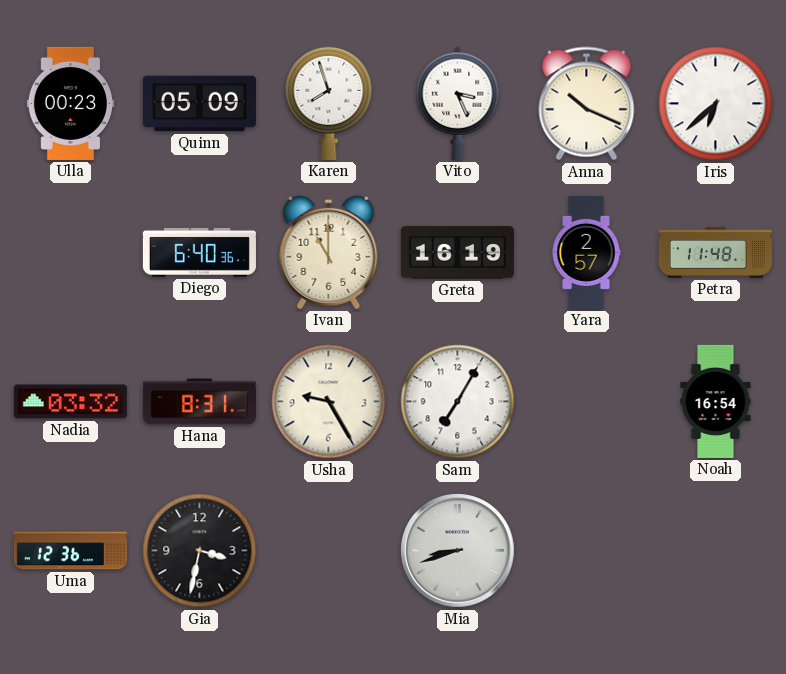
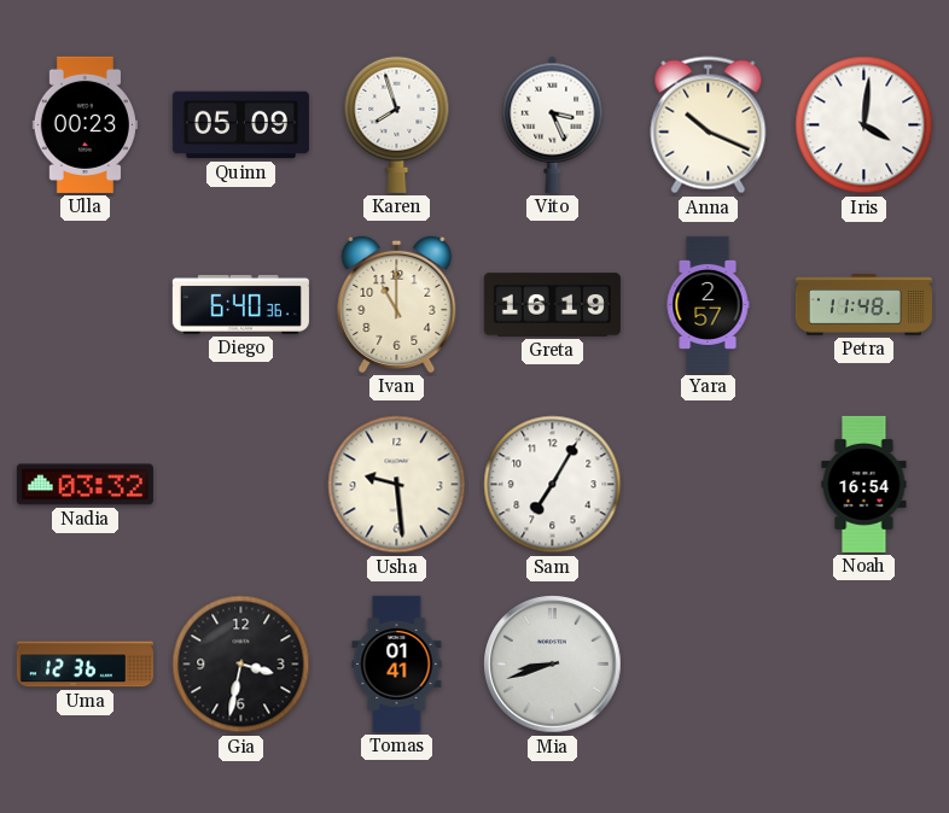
Iris: 6:38 -> 4:01 (864, 125)
Hana: 8:31 -> none (199, 402)
Usha: 9:25 -> 9:29 (397, 485)
Tomas: none -> 01:41 (397, 663)
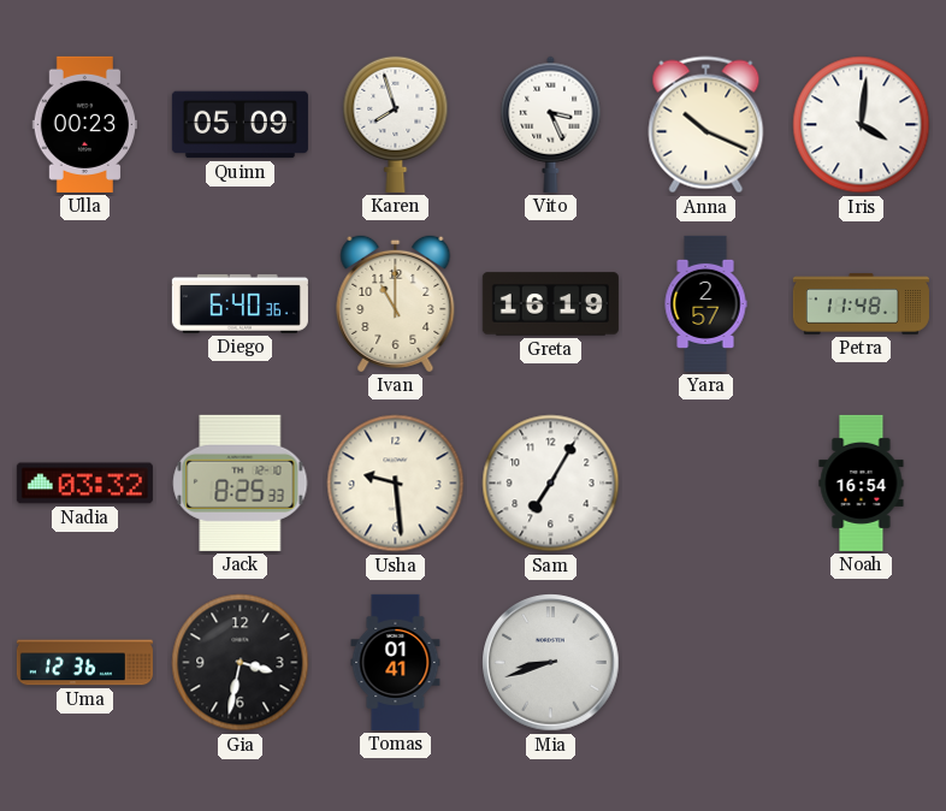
Jack: none -> 8:25 (241, 483)
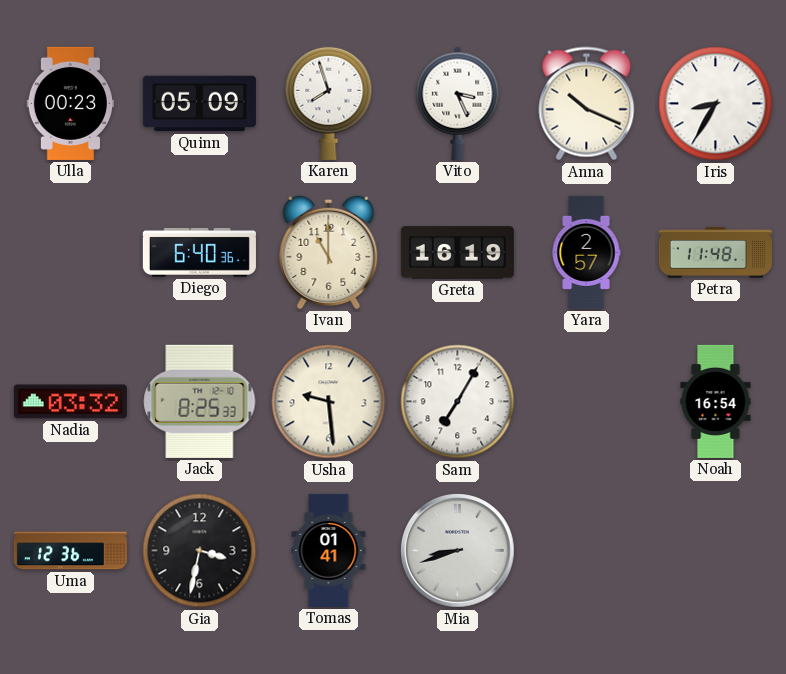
Iris: 4:01 -> 8:35 (716, 104)
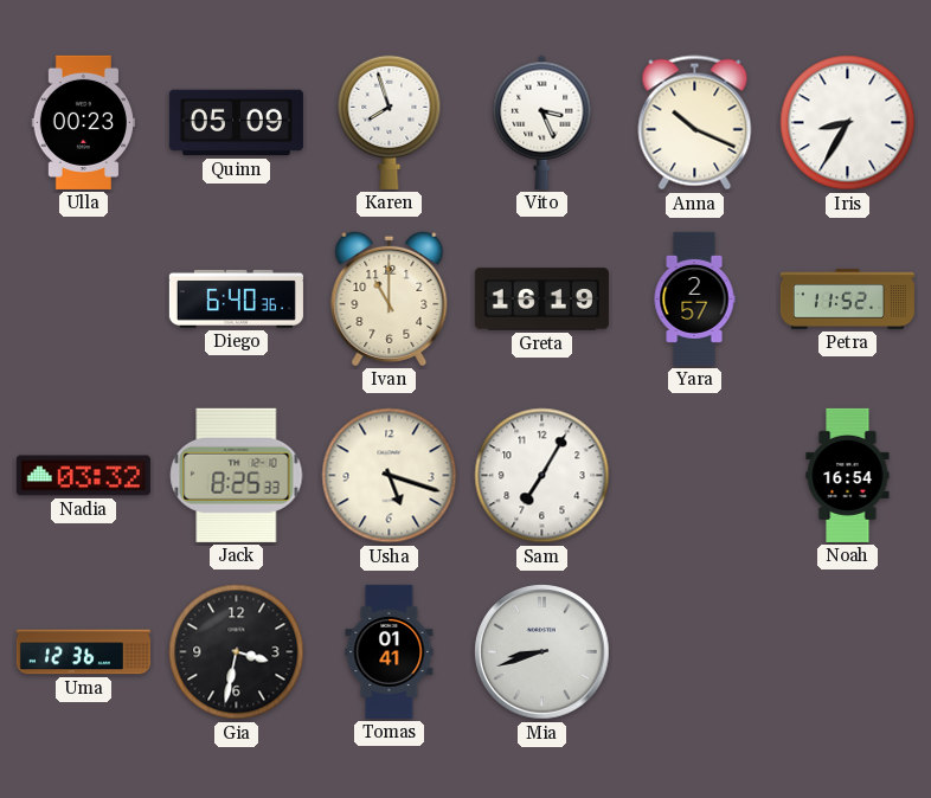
Petra: 11:48 -> 11:52 (847, 300)
Usha: 9:29 -> 5:18 (390, 476)
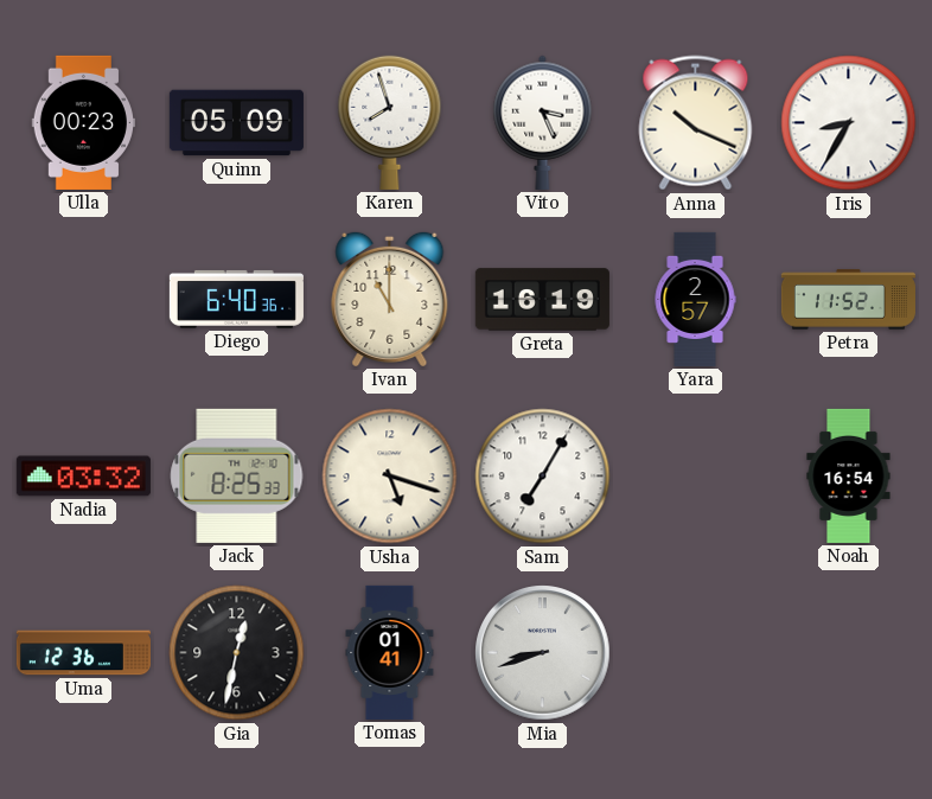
Gia: 3:32 -> 12:32 (237, 653)
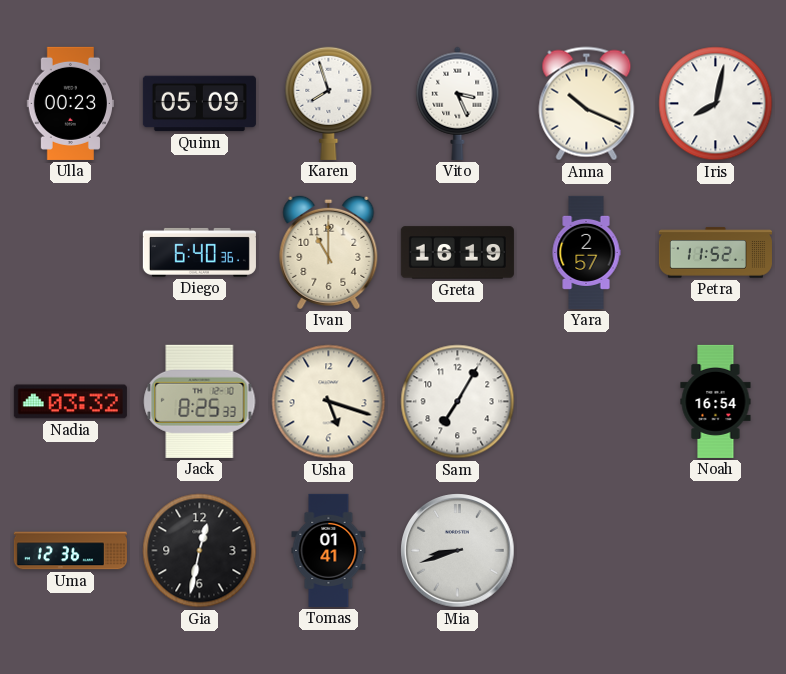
Iris: 8:35 -> 8:02 (716, 104)
